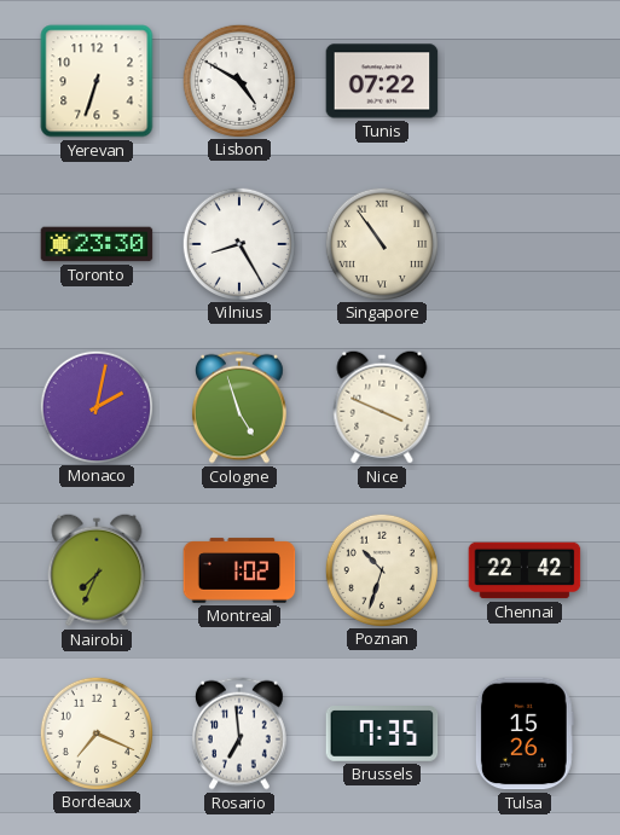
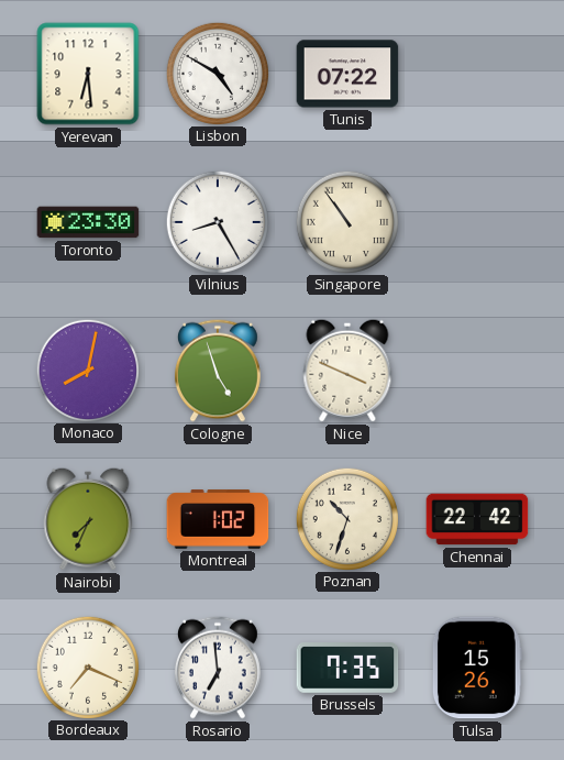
Yerevan: 6:33 -> 6:29 (88, 74)
Monaco: 2:02 -> 8:02 (87, 370)
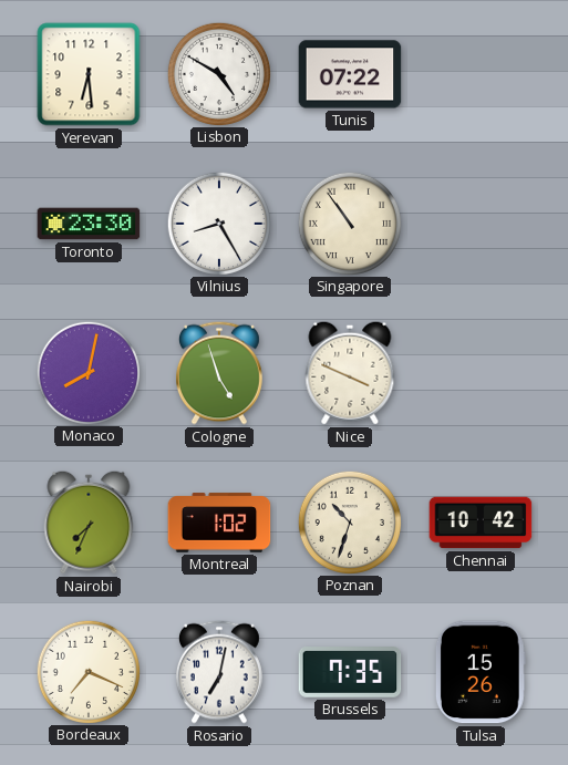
Chennai: 22:42 -> 10:42 (481, 523)
Rosario: 6:59 -> 7:02 (219, 672)
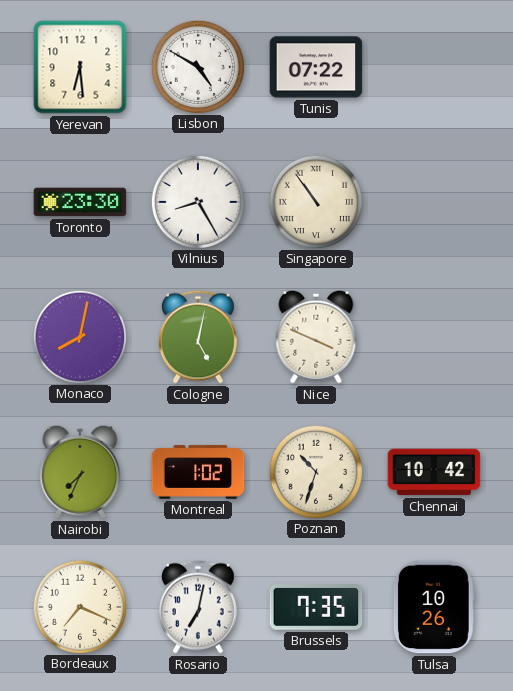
Cologne: 4:57 -> 5:02 (198, 337)
Tulsa: 15:26 -> 10:26 (434, 607)
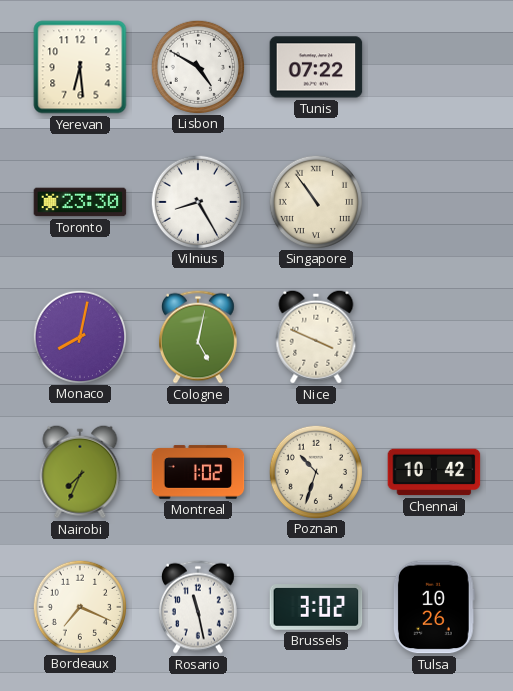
Rosario: 7:02 -> 11:28 (198, 607)
Brussels: 7:35 -> 3:02 (316, 608)
